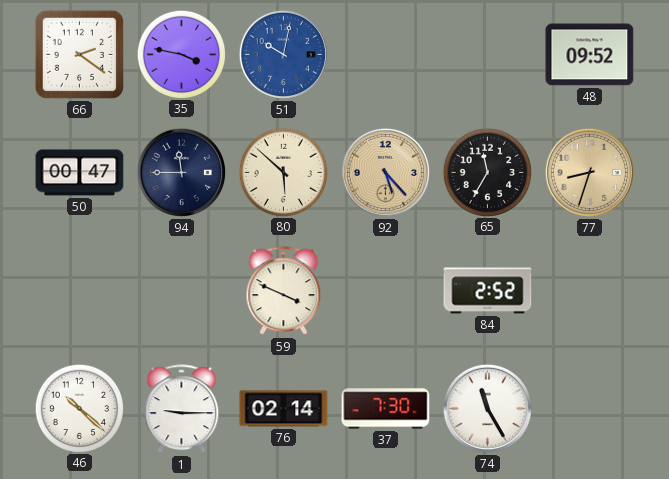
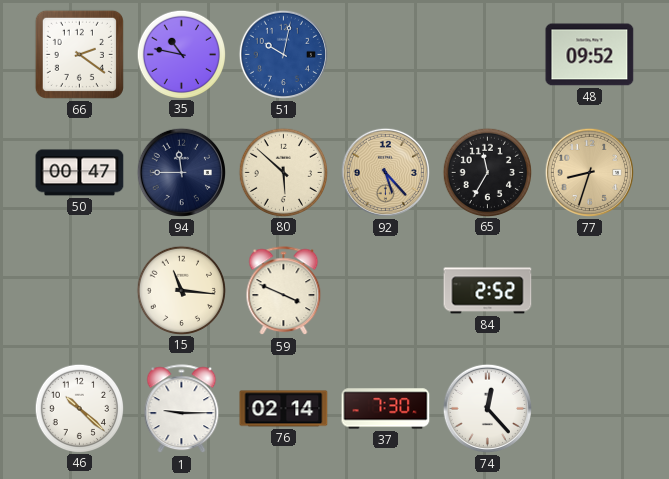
35: 3:47 -> 10:47 (181, 54)
15: none -> 11:16 (181, 290)
74: 11:25 -> 12:23 (487, 408)
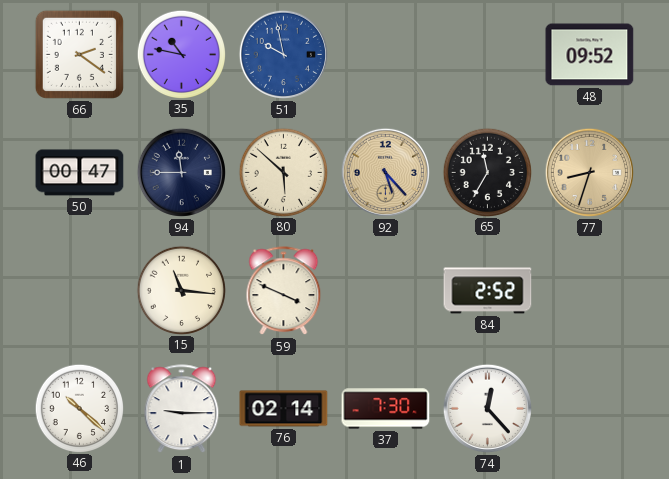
51: 10:02 -> 9:58 (283, 54)
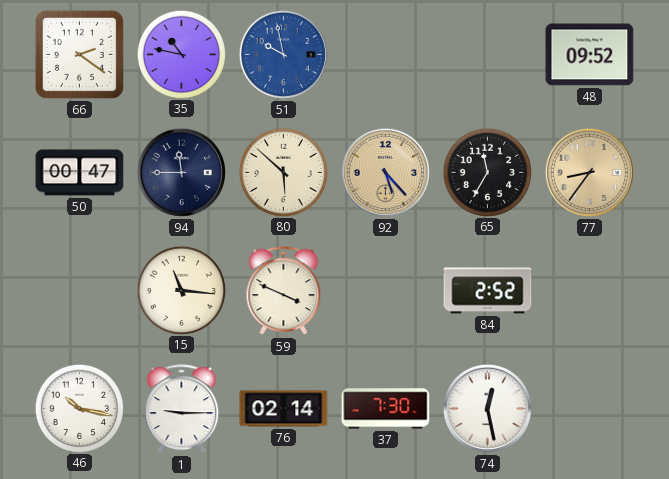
77: 8:33 -> 8:36 (589, 172)
46: 10:22 -> 10:17 (79, 408)
74: 12:23 -> 12:28 (487, 408)
